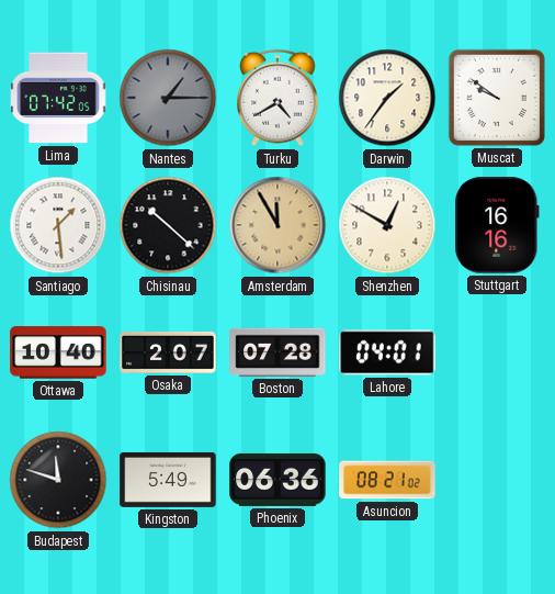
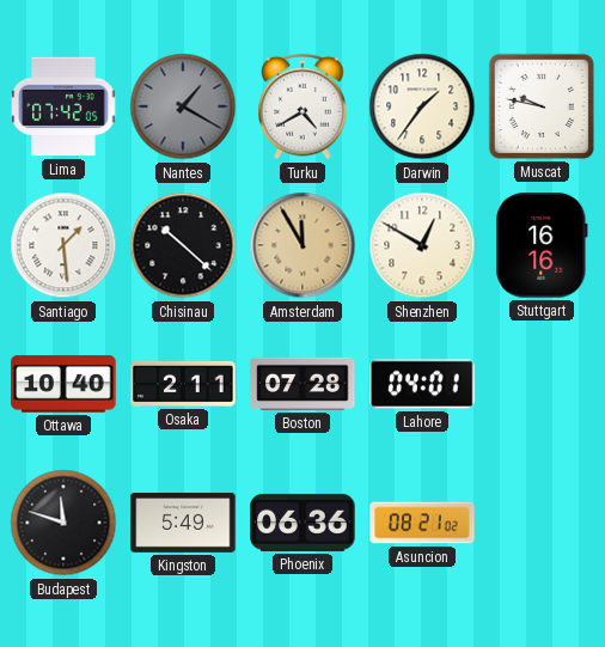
Nantes: 1:15 -> 1:20 (183, 106)
Muscat: 9:51 -> 9:47 (542, 106)
Osaka: 2:07 -> 2:11 (183, 384)
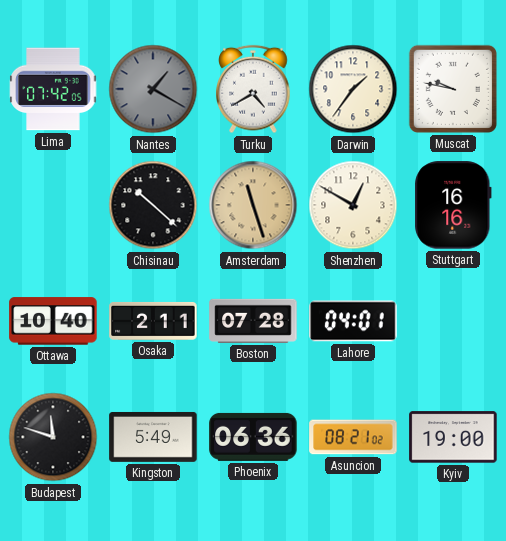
Santiago: 1:29 -> none (63, 245)
Amsterdam: 11:55 -> 11:27 (253, 205)
Kyiv: none -> 19:00 (453, 437)
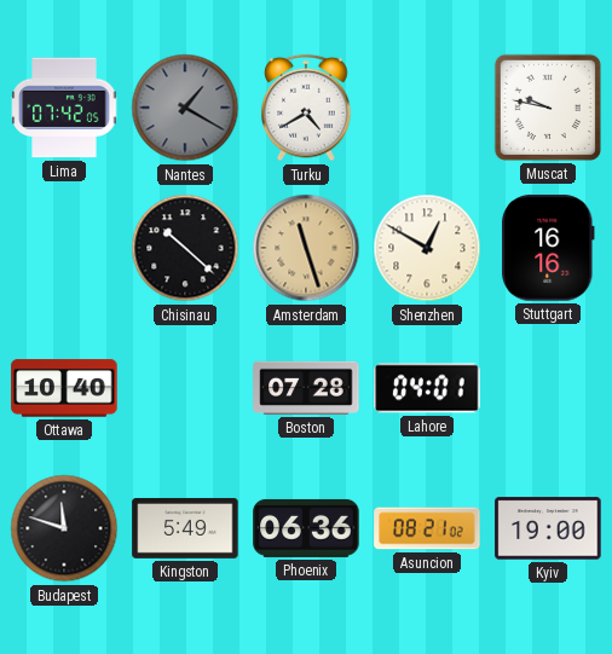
Darwin: 1:36 -> none (353, 89)
Osaka: 2:11 -> none (153, 321)
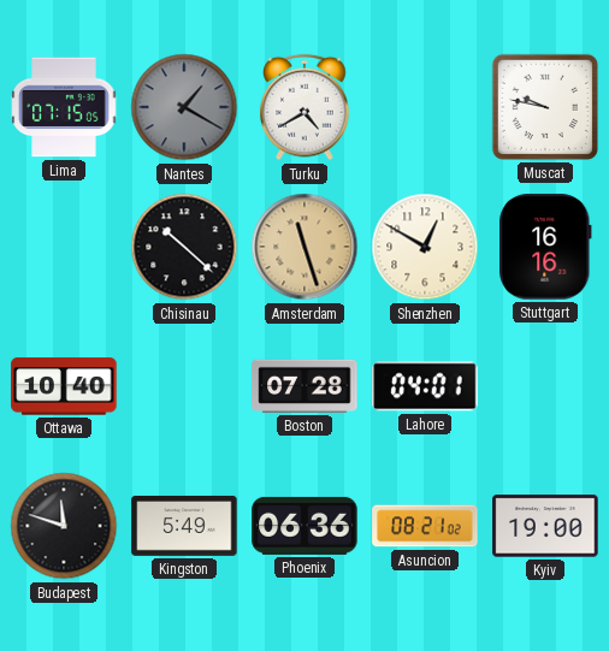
Lima: 07:42 -> 07:15 (64, 107)
